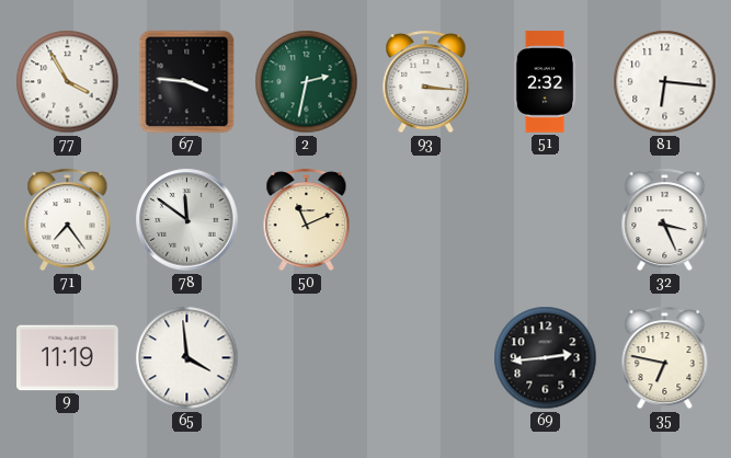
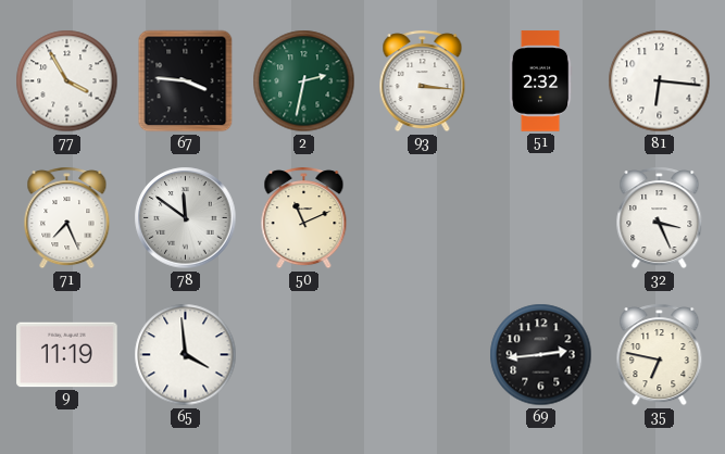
71: 7:24 -> 7:26 (67, 218)
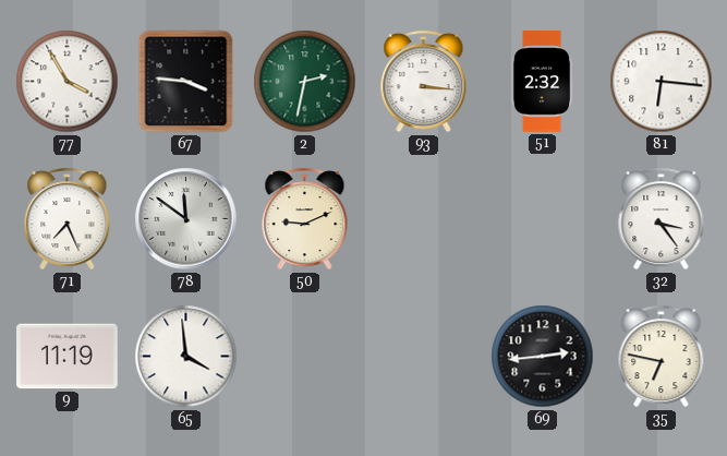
50: 11:11 -> 9:11 (305, 219)
32: 3:26 -> 3:24 (662, 219)
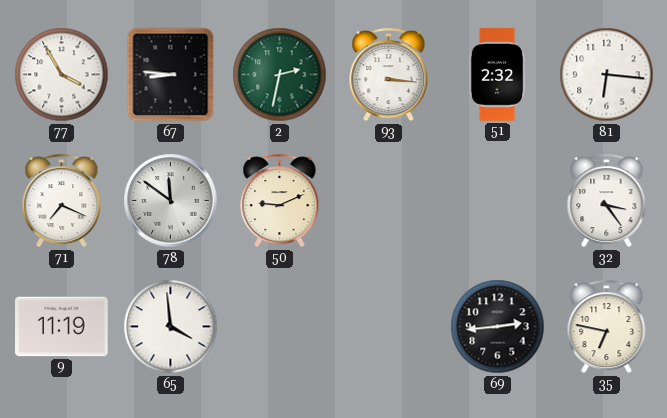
67: 3:46 -> 8:46 (171, 75)
71: 7:26 -> 7:19 (62, 201)
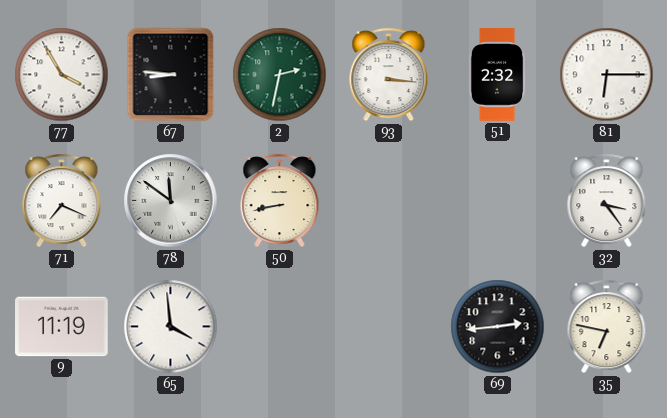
81: 6:16 -> 6:15 (607, 75)
50: 9:11 -> 8:43 (280, 201)
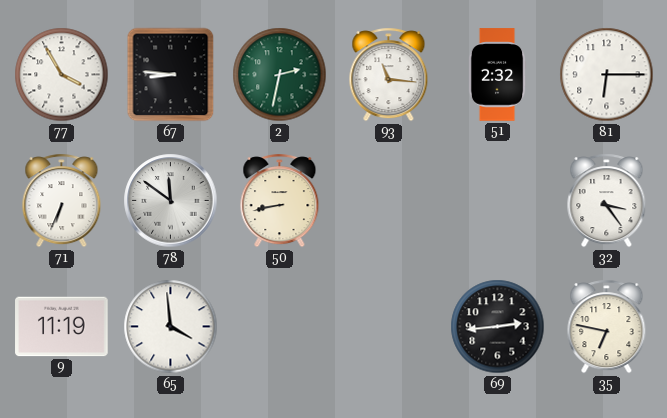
93: 3:16 -> 11:16 (389, 75)
71: 7:19 -> 6:34 (62, 201)
